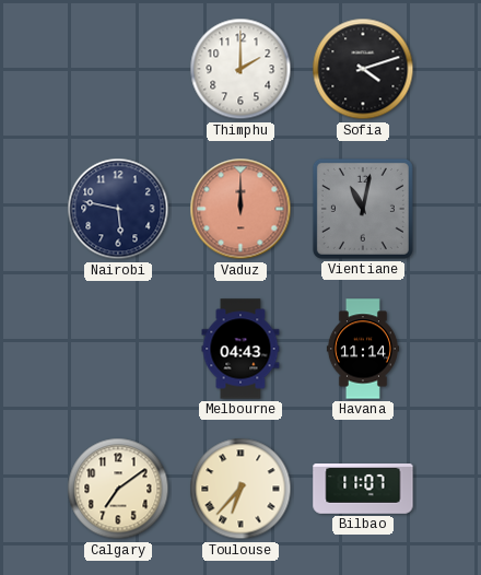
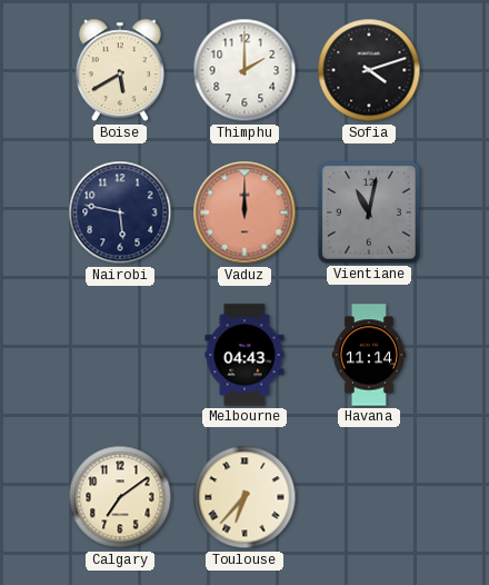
Boise: none -> 5:40 (120, 70)
Bilbao: 11:07 -> none (363, 490)
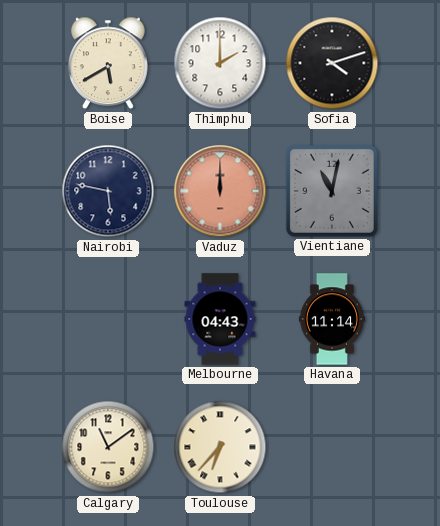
Calgary: 7:09 -> 11:09 (108, 447)
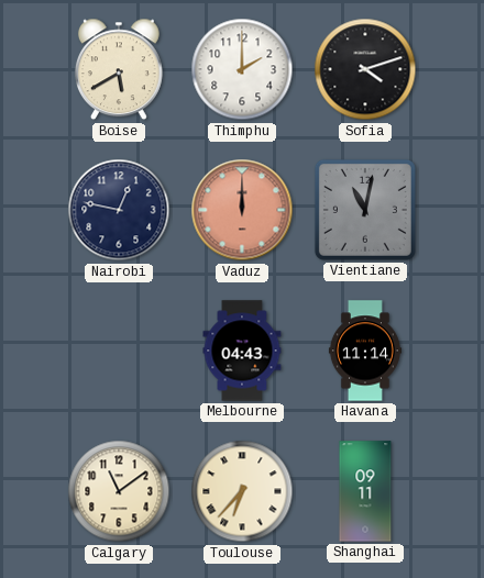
Nairobi: 5:47 -> 12:47 (119, 210)
Shanghai: none -> 09:11 (365, 491)
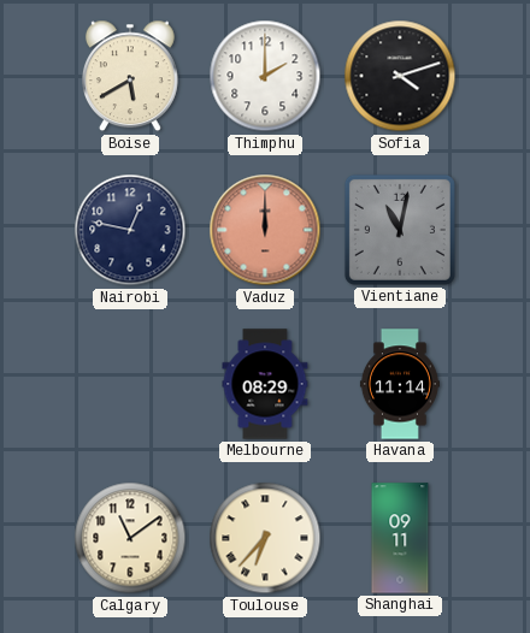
Melbourne: 04:43 -> 08:29 (265, 384)
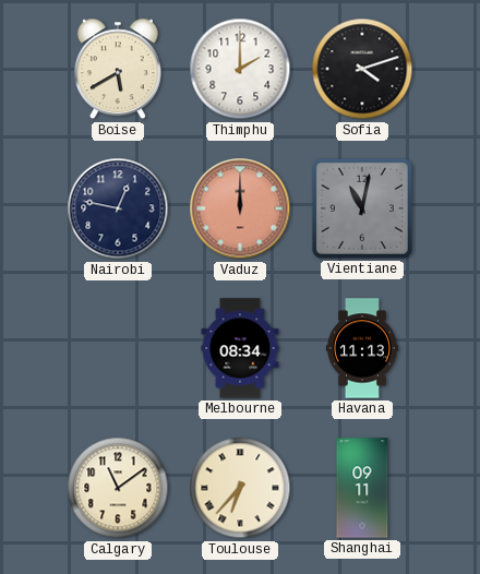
Melbourne: 08:29 -> 08:34 (240, 348)
Havana: 11:14 -> 11:13 (362, 348)
